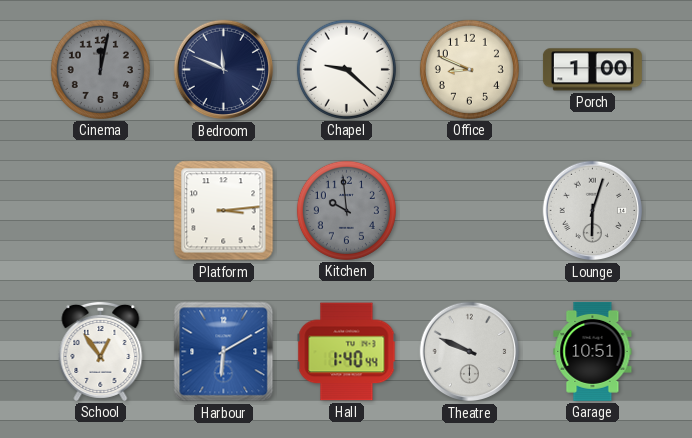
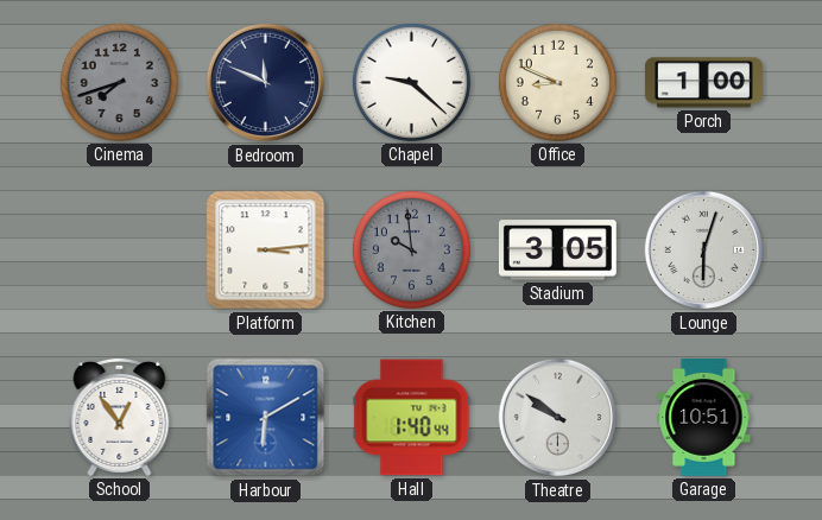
Cinema: 12:02 -> 7:42 (119, 82)
Stadium: none -> 3:05 (557, 251)
Theatre: 9:49 -> 9:51 (558, 418)
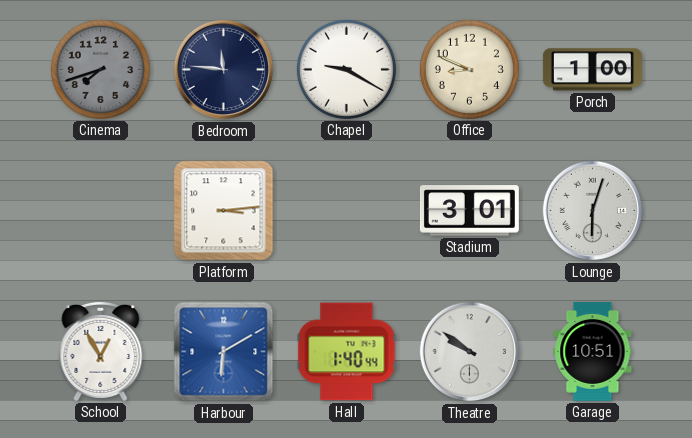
Bedroom: 11:49 -> 11:46 (224, 70)
Chapel: 9:22 -> 9:20 (346, 69)
Kitchen: 9:59 -> none (411, 249)
Stadium: 3:05 -> 3:01 (469, 211)
School: 12:54 -> 12:55 (101, 351)
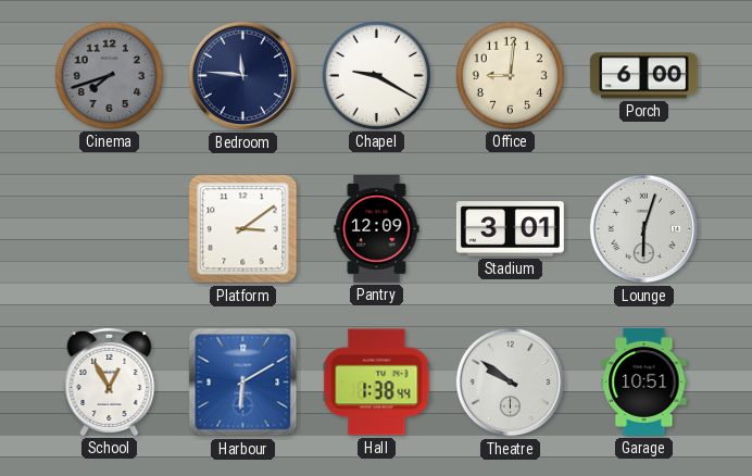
Office: 8:49 -> 9:01 (510, 75)
Porch: 1:00 -> 6:00 (643, 76)
Platform: 3:14 -> 3:09 (243, 229)
Pantry: none -> 12:09 (377, 228)
Hall: 1:40 -> 1:38 (377, 383)
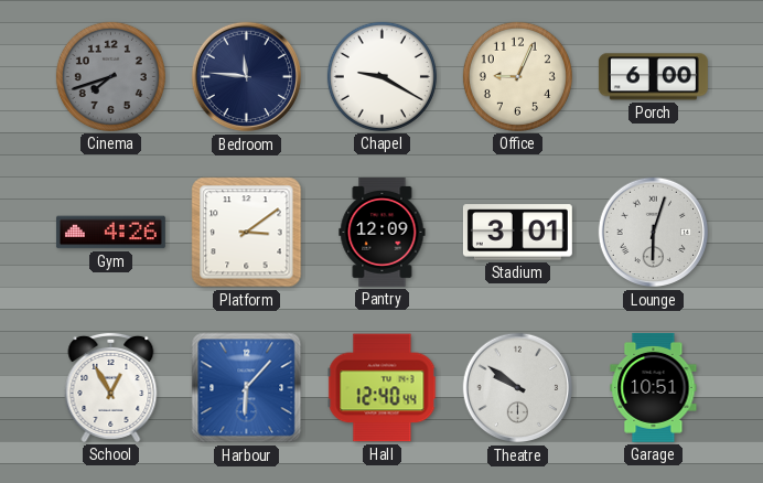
Office: 9:01 -> 9:04 (517, 76)
Gym: none -> 4:26 (110, 233)
Harbour: 6:10 -> 6:07 (247, 388)
Hall: 1:38 -> 12:40 (383, 388)
